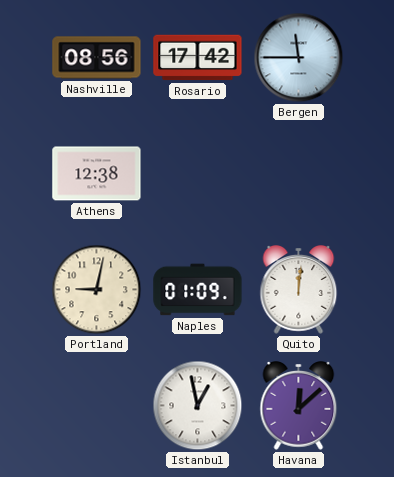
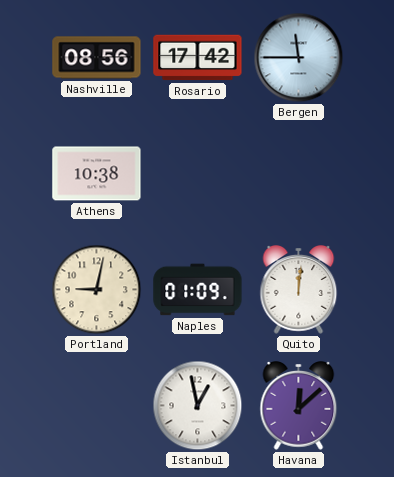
Athens: 12:38 -> 10:38 (97, 174)
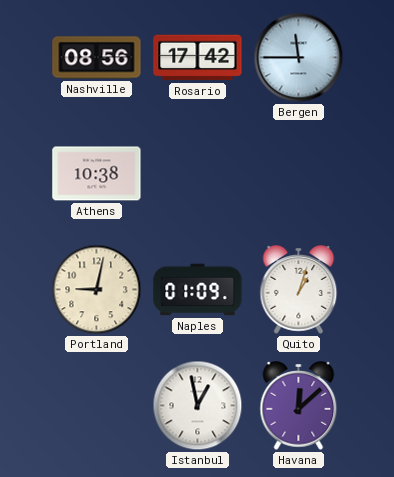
Quito: 12:01 -> 1:03 (299, 290)
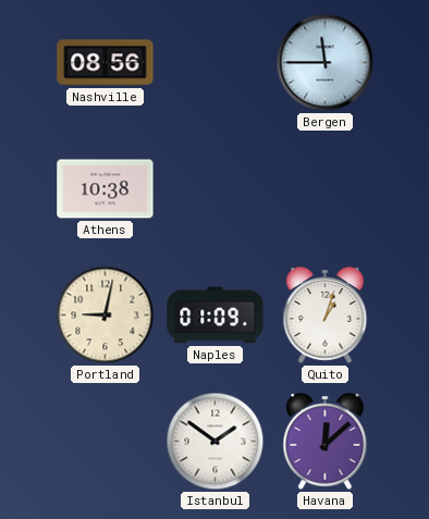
Rosario: 17:42 -> none (198, 58)
Istanbul: 12:58 -> 1:51 (216, 442)
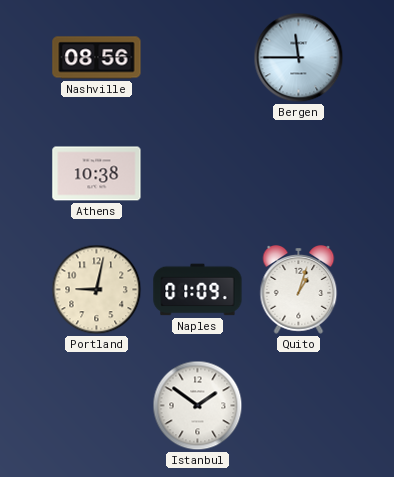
Havana: 12:08 -> none (326, 442)
